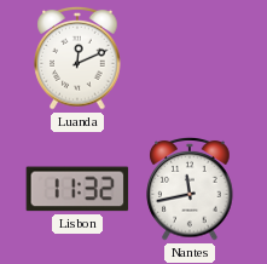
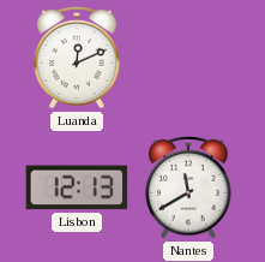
Lisbon: 11:32 -> 12:13 (77, 187)
Nantes: 11:43 -> 11:40 (188, 189)
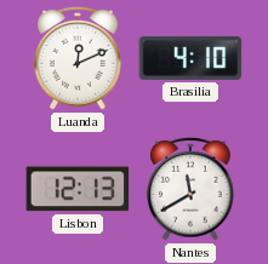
Brasilia: none -> 4:10 (190, 58)
